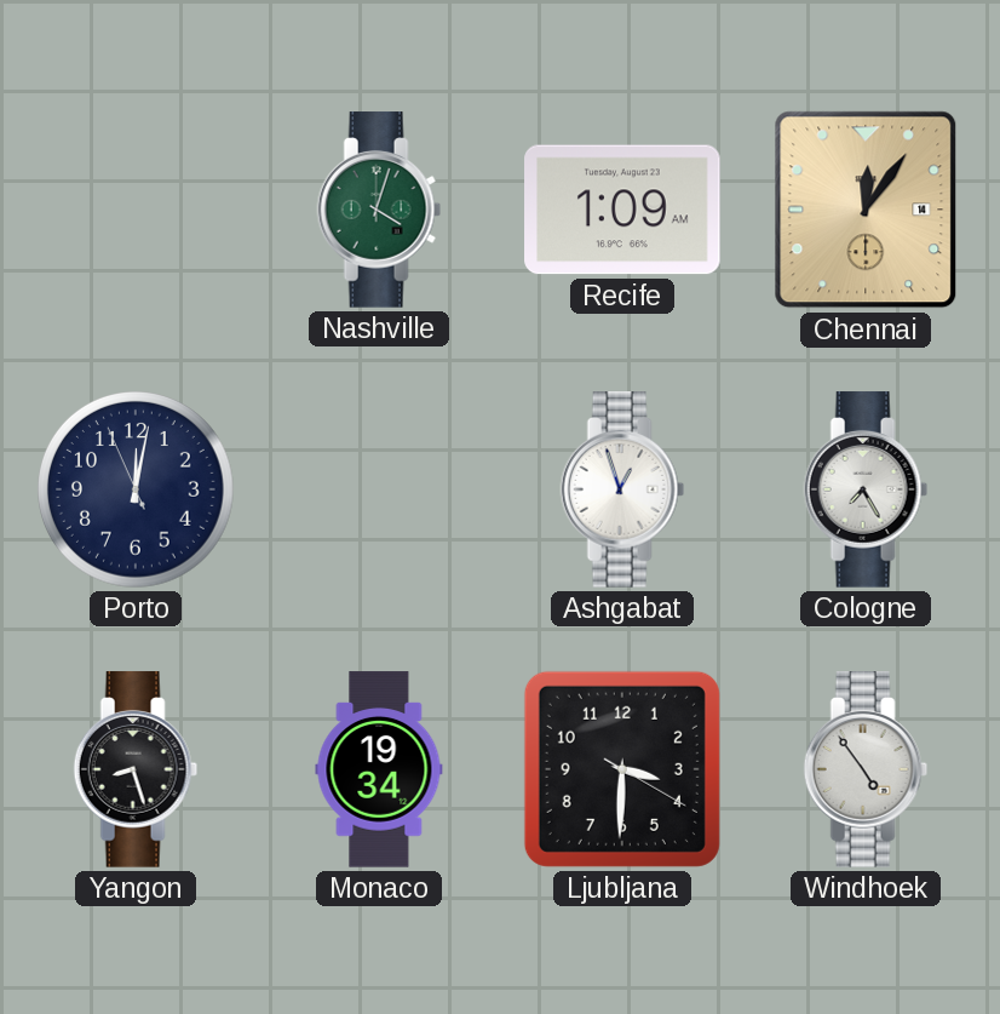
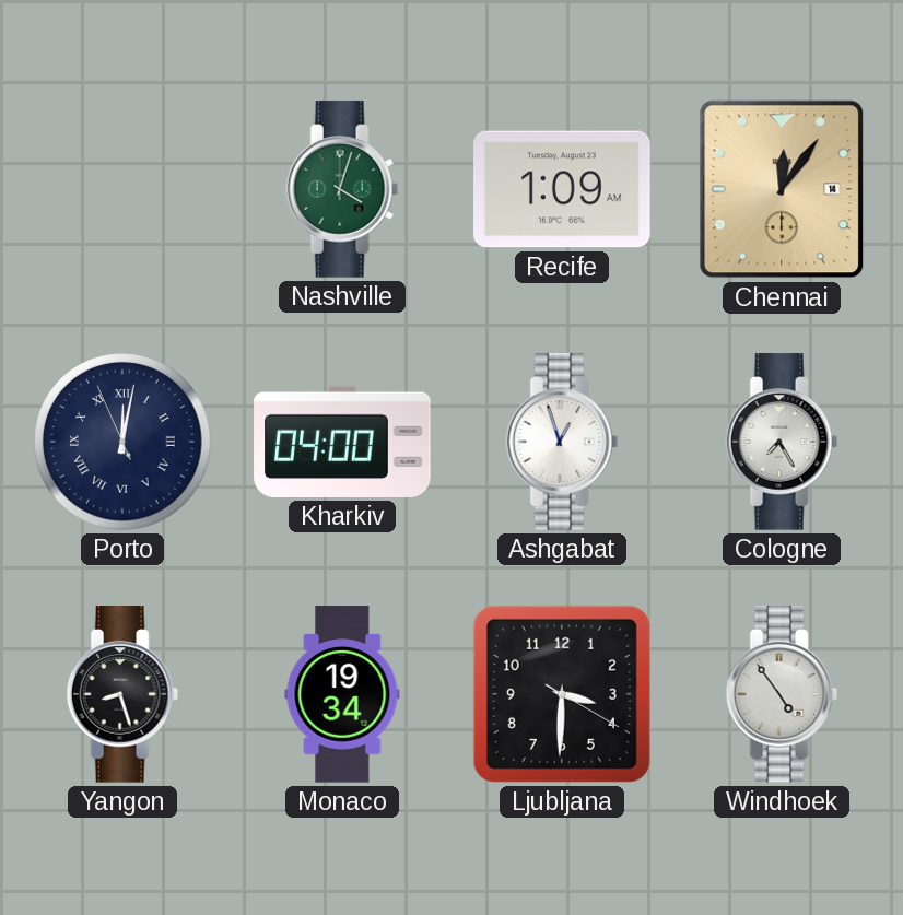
Porto numerals: Arabic -> Roman (124, 443)
Kharkiv: none -> 04:00 (342, 442)
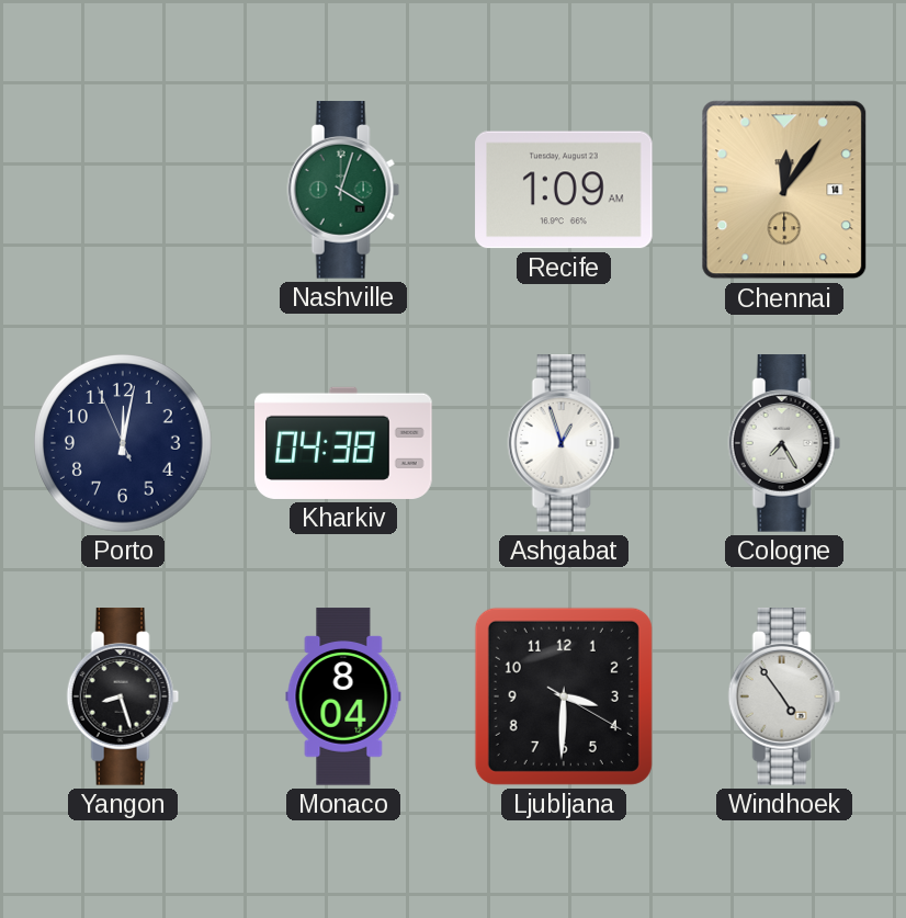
Porto numerals: Roman -> Arabic (124, 444)
Kharkiv: 04:00 -> 04:38 (343, 443)
Monaco: 19:34 -> 8:04 (343, 696)
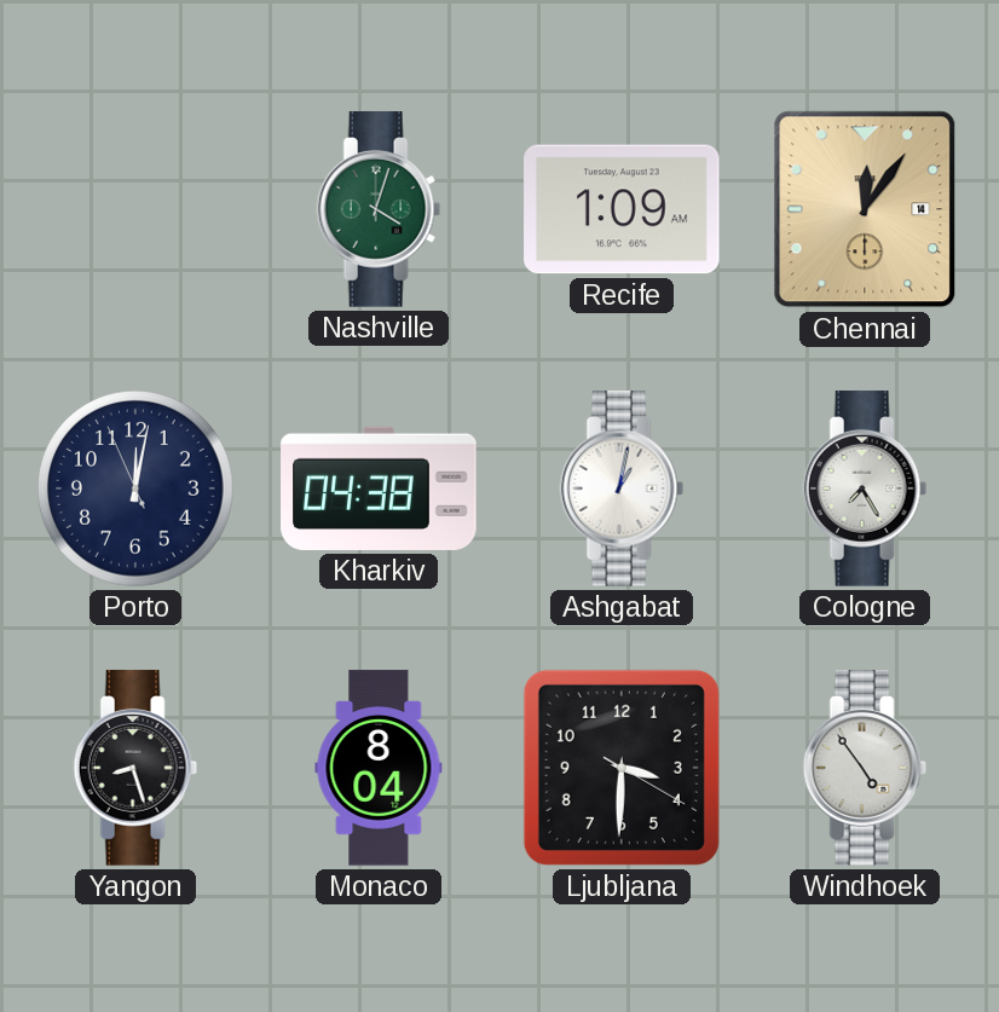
Ashgabat: 12:57 -> 1:02 (622, 488)
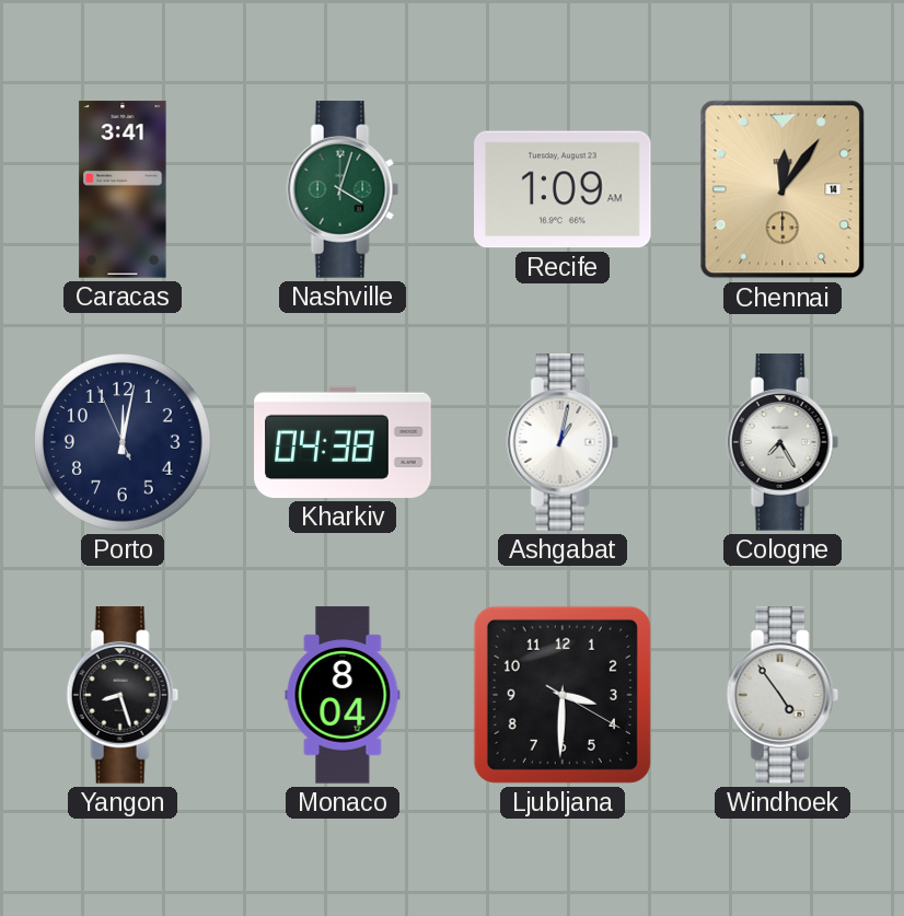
Caracas: none -> 3:41 (123, 189)
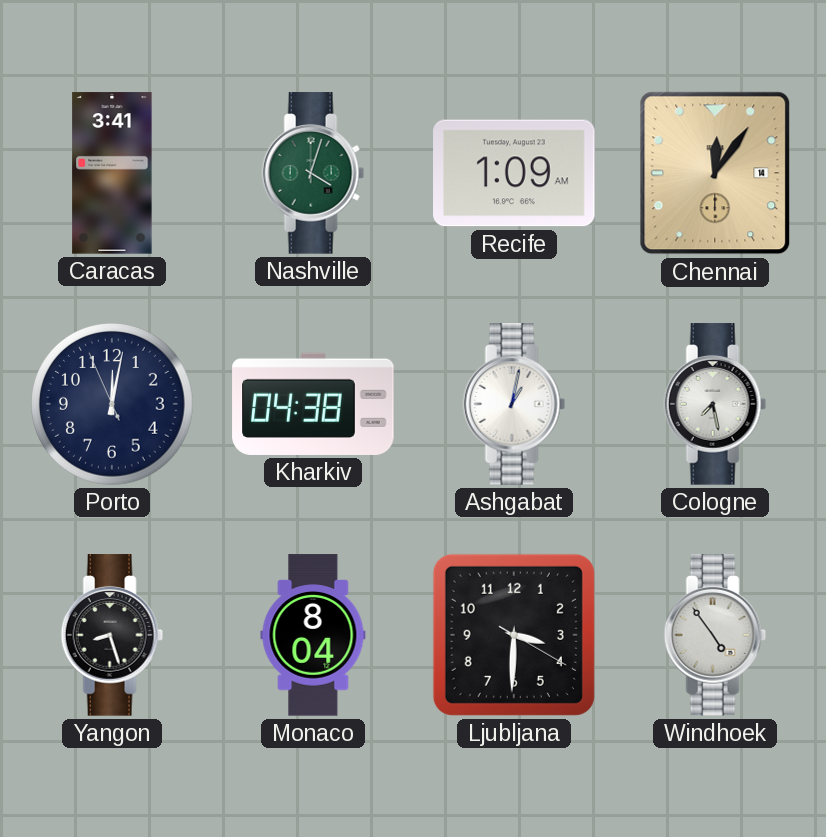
Cologne: 7:25 -> 7:28 (715, 404)
